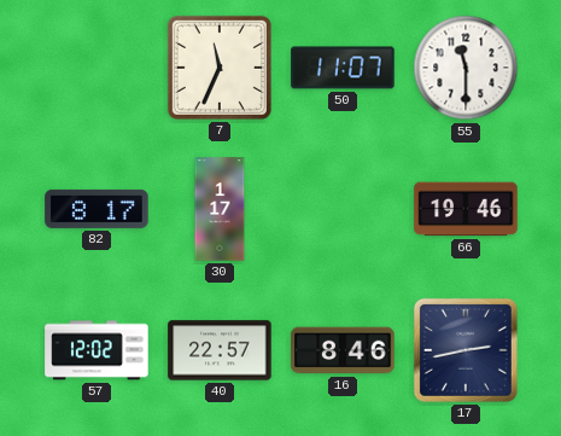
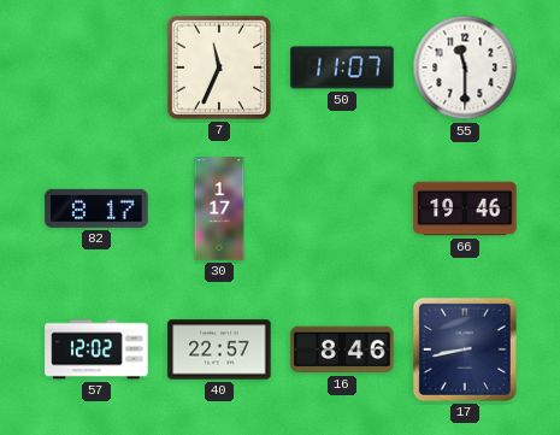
17: 2:43 -> 8:43 (465, 349)
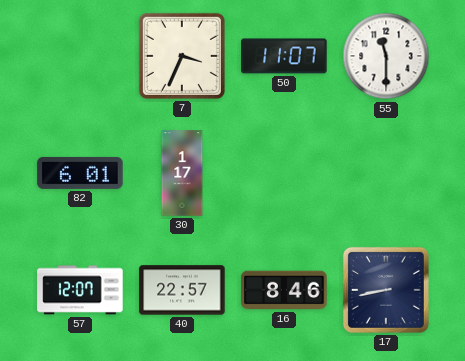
7: 11:34 -> 3:34 (182, 56)
82: 8:17 -> 6:01 (80, 173)
66: 19:46 -> none (465, 208)
57: 12:02 -> 12:07 (80, 290)
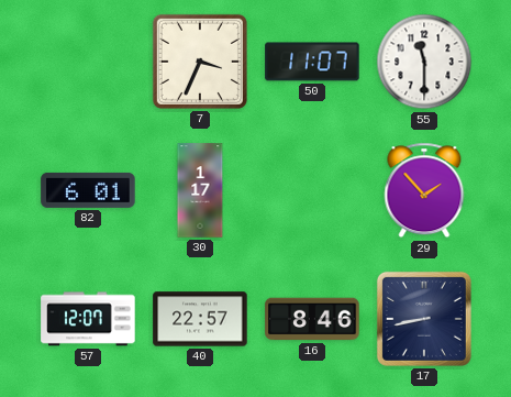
29: none -> 1:53 (424, 190)
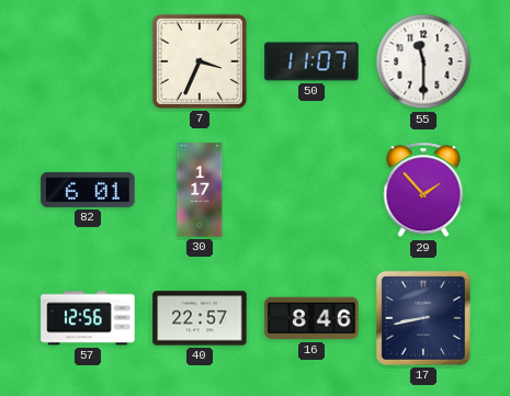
57: 12:07 -> 12:56 (88, 318)
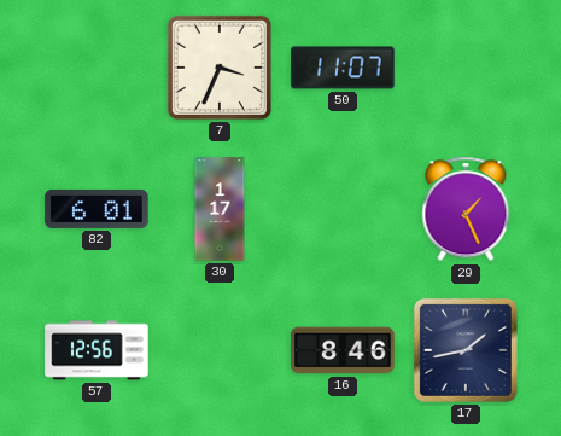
55: 11:30 -> none (423, 61)
29: 1:53 -> 1:26 (466, 209)
40: 22:57 -> none (200, 318)
17: 8:43 -> 1:43 (466, 350)
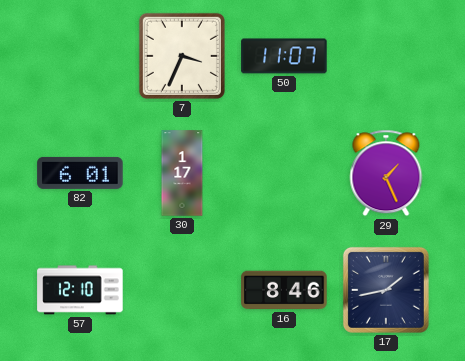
57: 12:56 -> 12:10 (80, 290)
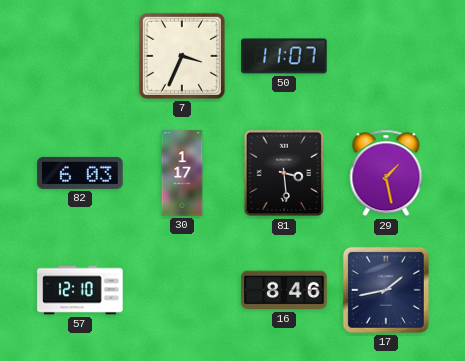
82: 6:01 -> 6:03 (80, 173)
81: none -> 3:29 (284, 173)
29: 1:26 -> 1:28 (386, 173)
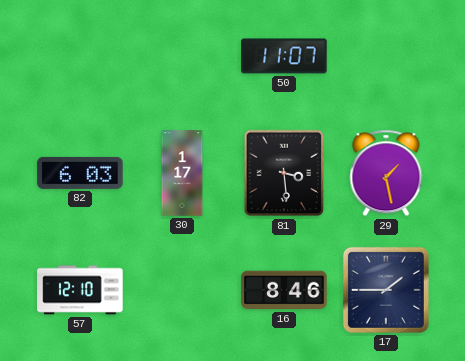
7: 3:34 -> none (182, 56)
17: 1:43 -> 1:45 (386, 290)
